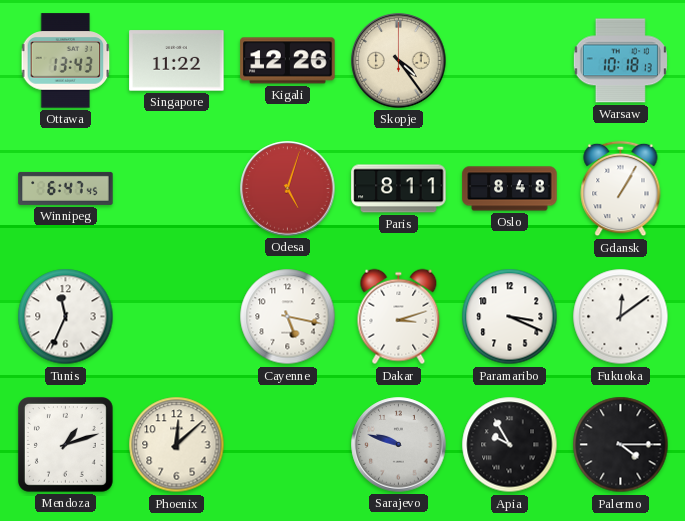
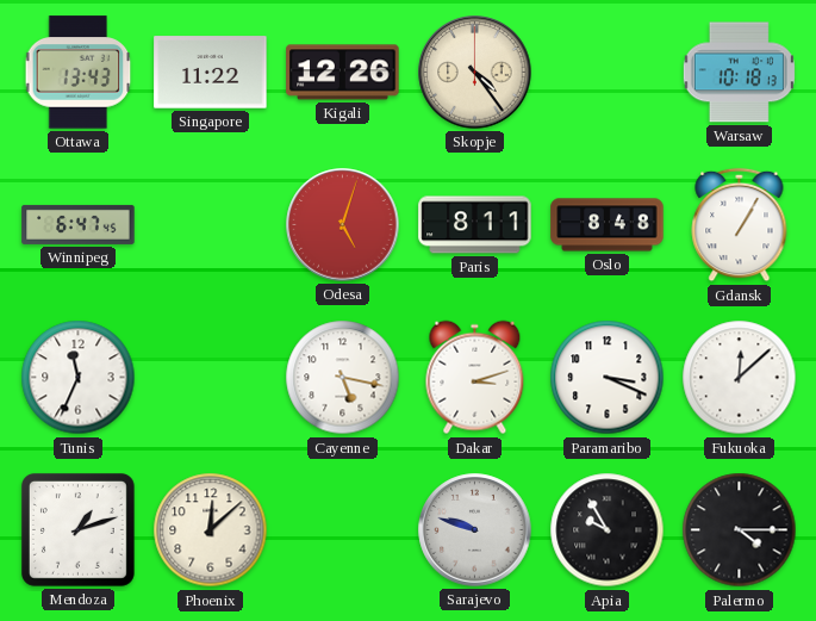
Fukuoka: 12:09 -> 12:08 (740, 378)
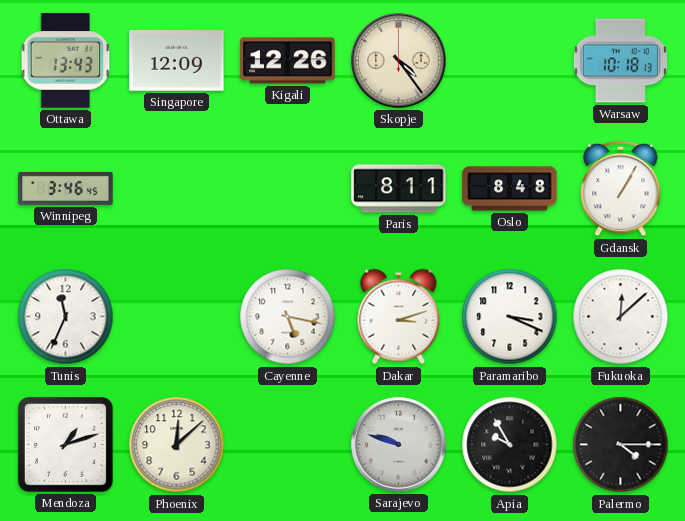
Singapore: 11:22 -> 12:09 (177, 61)
Winnipeg: 6:47 -> 3:46 (66, 188)
Odesa: 5:03 -> none (343, 225)
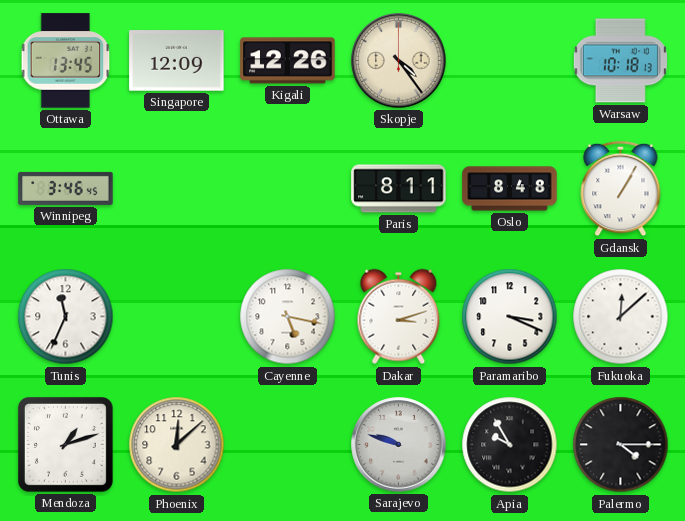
Ottawa: 13:43 -> 13:45 (66, 61)
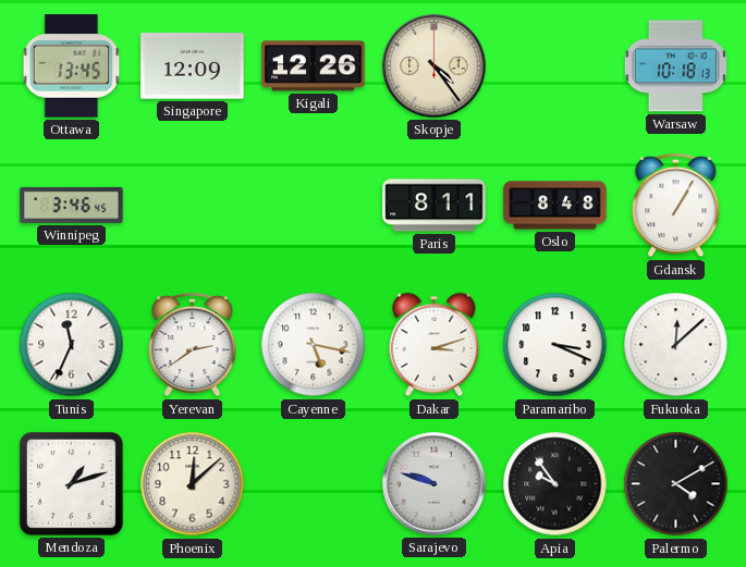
Yerevan: none -> 2:39 (193, 345)
Apia: 9:55 -> 9:54 (555, 484)
Palermo: 4:15 -> 4:10 (676, 484)
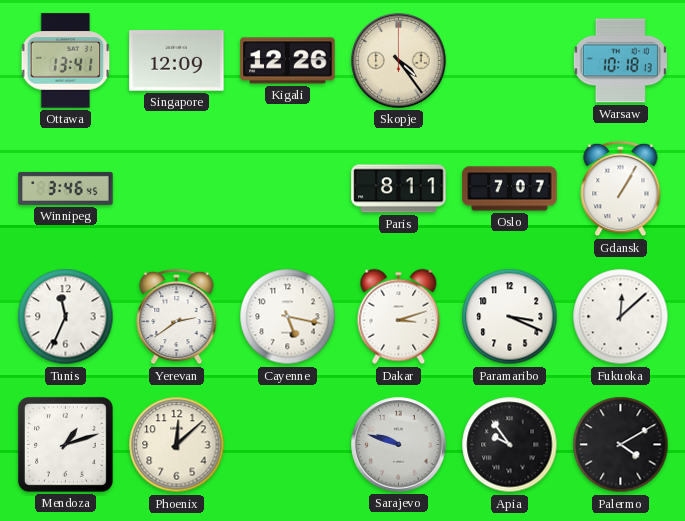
Ottawa: 13:45 -> 13:41 (66, 61)
Oslo: 8:48 -> 7:07 (510, 189)
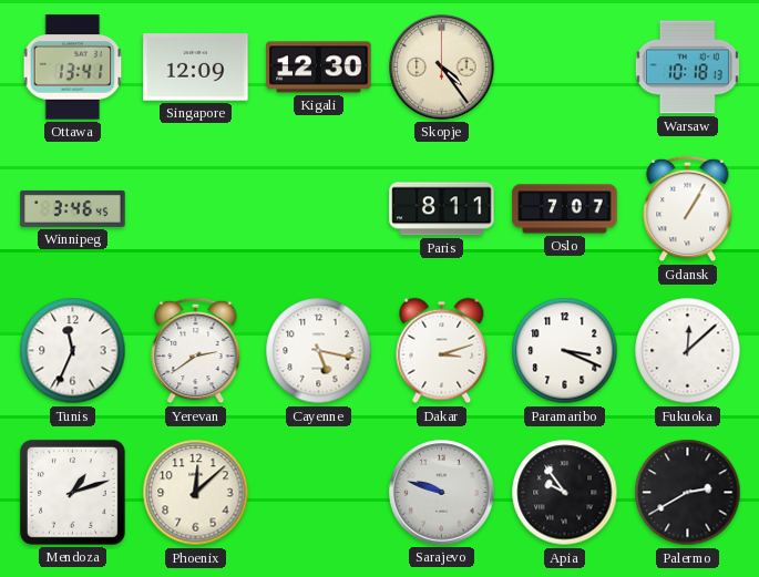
Kigali: 12:26 -> 12:30 (319, 68)
Palermo: 4:10 -> 2:40 (688, 493)
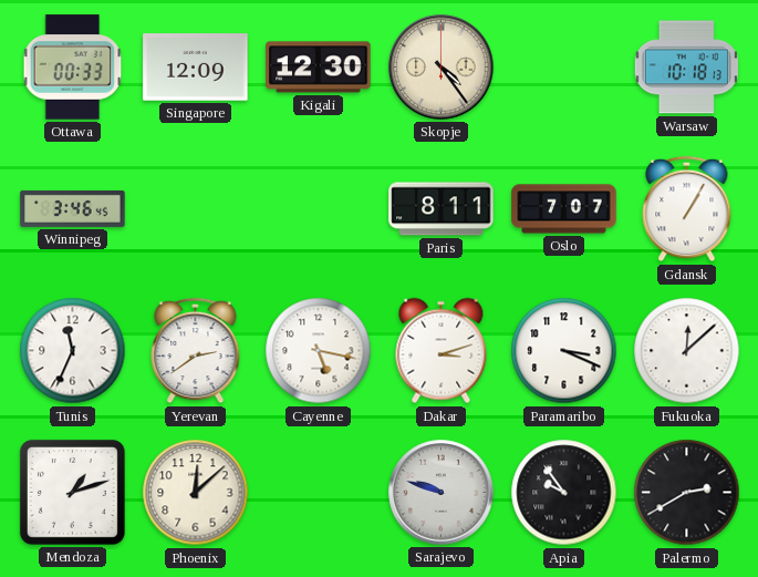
Ottawa: 13:41 -> 00:33 (73, 68)
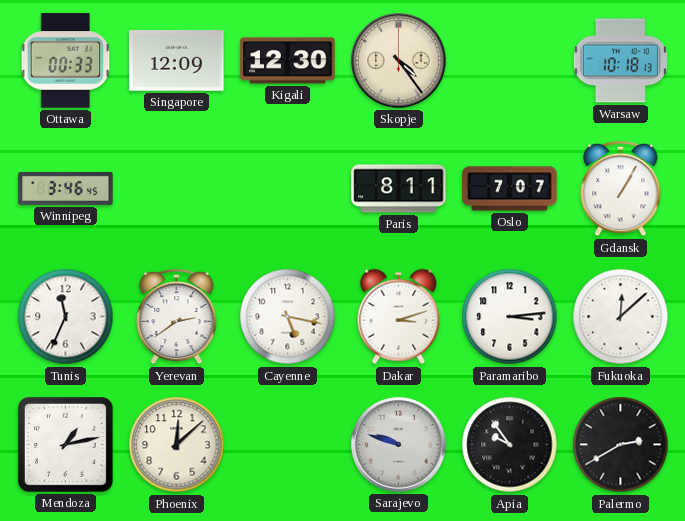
Paramaribo: 3:19 -> 3:14 (510, 317)
Mendoza: 1:12 -> 1:13 (65, 444)
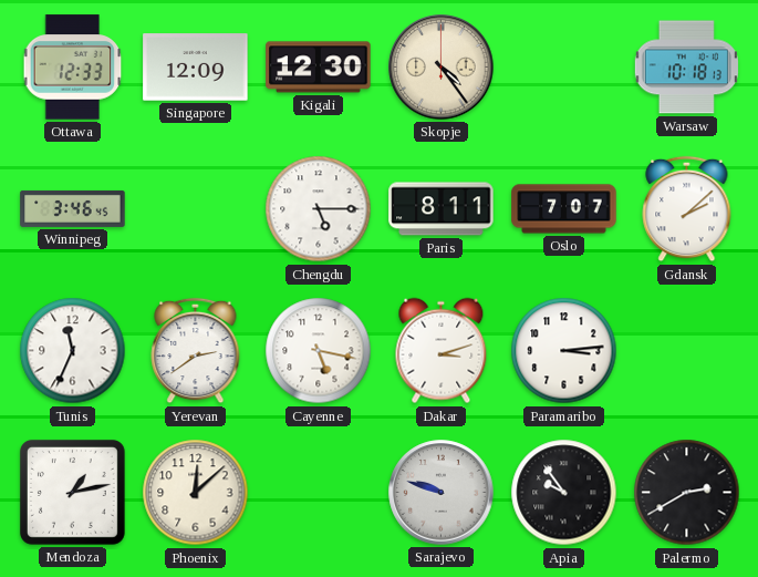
Ottawa: 00:33 -> 12:33 (73, 68)
Chengdu: none -> 5:15 (319, 209)
Gdansk: 1:05 -> 2:08 (687, 209)
Fukuoka: 12:08 -> none (621, 317)
